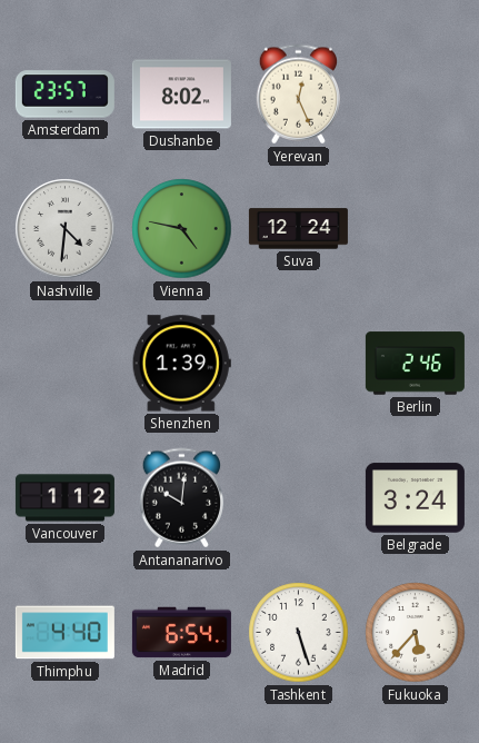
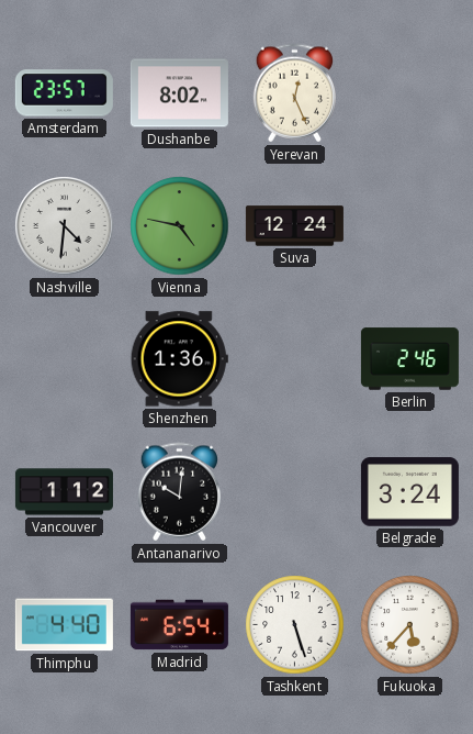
Shenzhen: 1:39 -> 1:36 (179, 359)
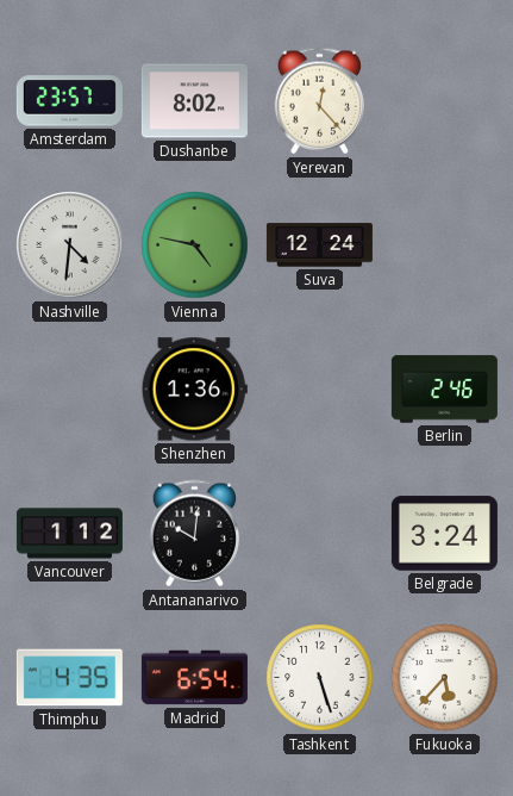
Yerevan: 12:26 -> 12:23 (319, 101)
Thimphu: 4:40 -> 4:35 (69, 678)
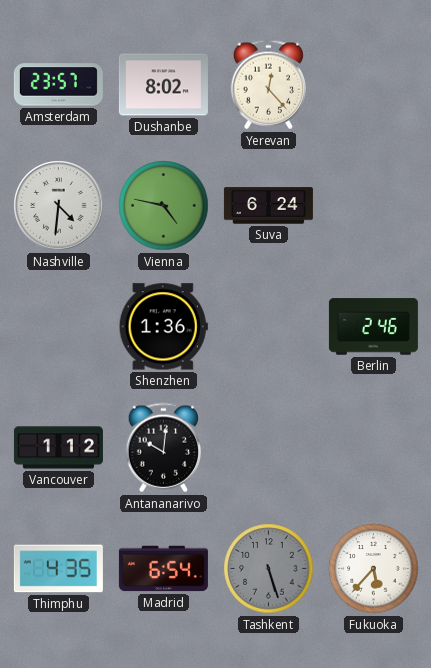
Suva: 12:24 -> 6:24 (268, 206)
Belgrade: 3:24 -> none (444, 534)
Tashkent dial: white -> grey (269, 569)
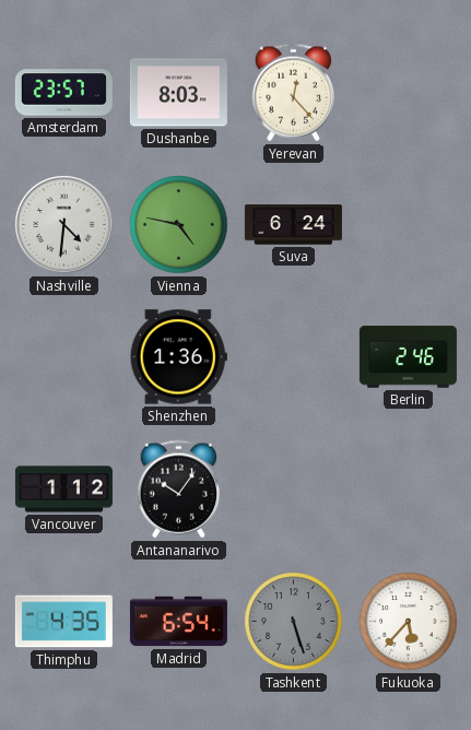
Dushanbe: 8:02 -> 8:03 (178, 93)
Antananarivo: 10:01 -> 10:06 (178, 490)
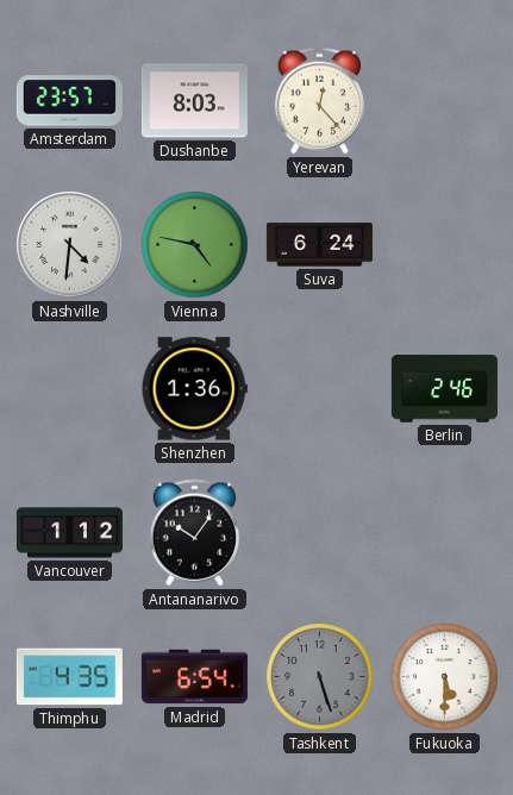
Fukuoka: 5:37 -> 5:30 (445, 677)
